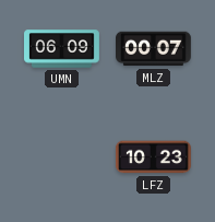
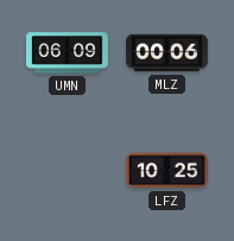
MLZ: 00:07 -> 00:06 (167, 53)
LFZ: 10:23 -> 10:25 (167, 171)
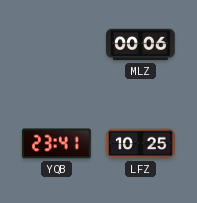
UMN: 06:09 -> none (68, 53)
YQB: none -> 23:41 (56, 144)
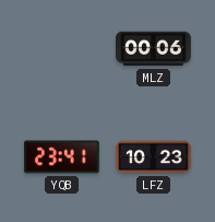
LFZ: 10:25 -> 10:23 (154, 157)
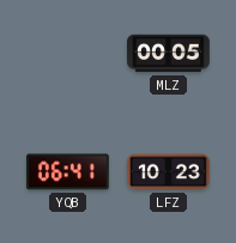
MLZ: 00:06 -> 00:05 (169, 54)
YQB: 23:41 -> 06:41 (67, 172)
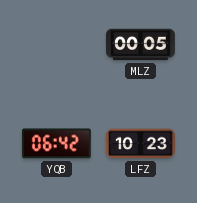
YQB: 06:41 -> 06:42 (56, 144)
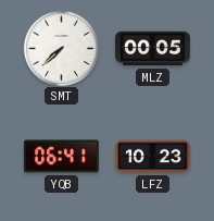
SMT: none -> 7:38 (61, 48)
YQB: 06:42 -> 06:41 (61, 157)
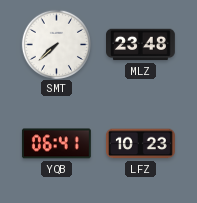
MLZ: 00:05 -> 23:48 (141, 45)
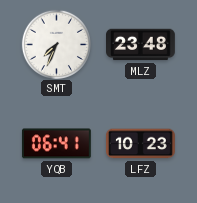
SMT: 7:38 -> 7:34 (56, 44)
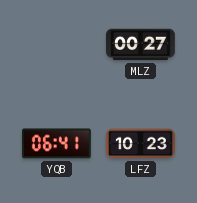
SMT: 7:34 -> none (56, 44)
MLZ: 23:48 -> 00:27 (141, 45)
